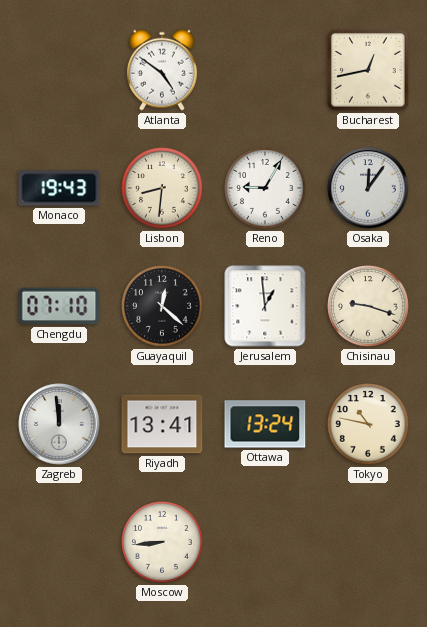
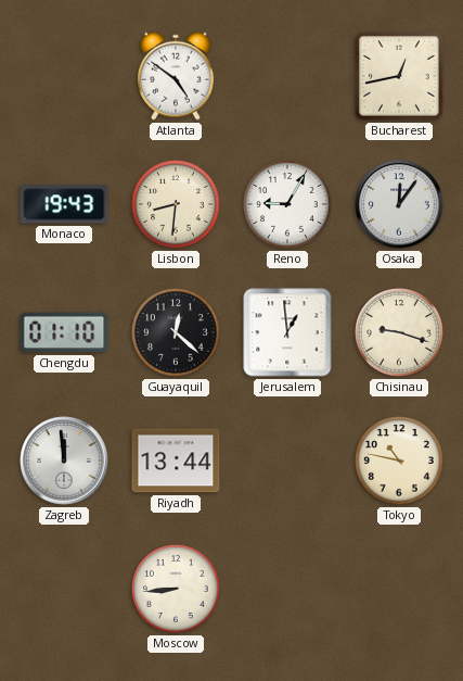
Chengdu: 07:10 -> 01:10 (64, 332)
Riyadh: 13:41 -> 13:44 (176, 461)
Ottawa: 13:24 -> none (265, 424)
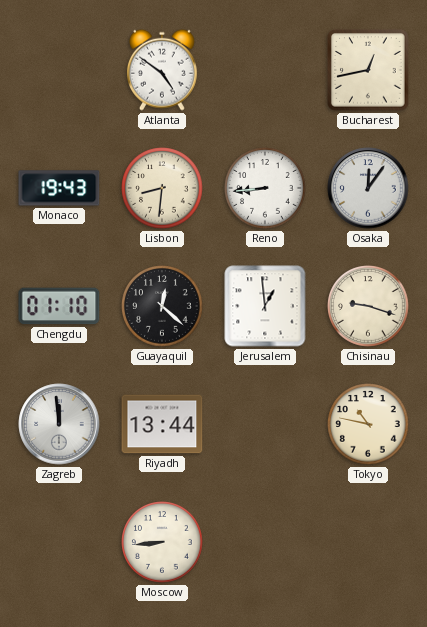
Reno: 9:05 -> 8:44 (265, 188)
